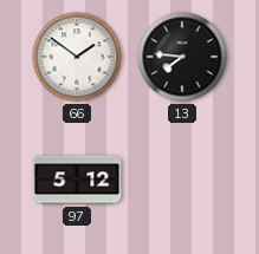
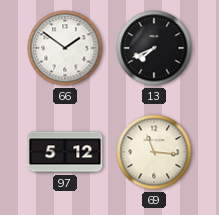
13: 7:46 -> 7:41 (154, 48)
69: none -> 11:16 (154, 152)
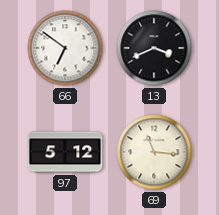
66: 1:51 -> 6:51 (65, 48)
13: 7:41 -> 3:41 (154, 48)
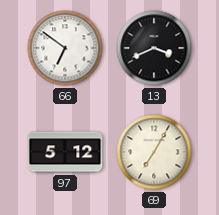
69: 11:16 -> 7:05 (154, 152)
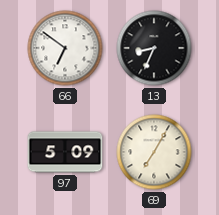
13: 3:41 -> 8:34 (154, 48)
97: 5:12 -> 5:09 (65, 152)
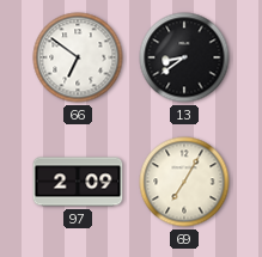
13: 8:34 -> 8:39 (184, 57)
97: 5:09 -> 2:09 (78, 182)
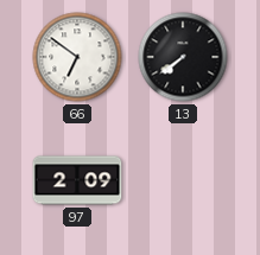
13: 8:39 -> 7:39 (183, 57)
69: 7:05 -> none (184, 182)
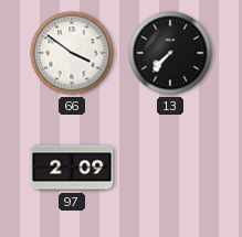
66: 6:51 -> 3:51 (72, 53)
13: 7:39 -> 7:37 (170, 53)
